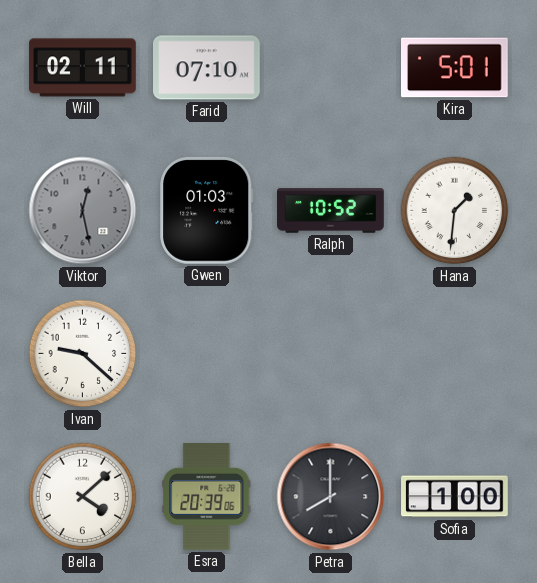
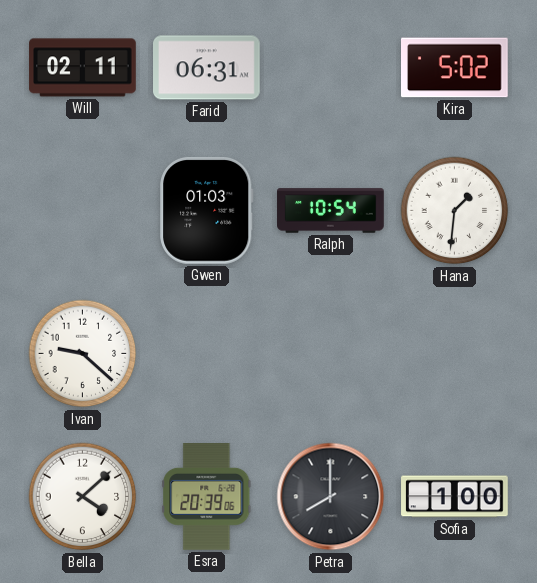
Farid: 07:10 -> 06:31 (207, 68)
Kira: 5:01 -> 5:02 (455, 68)
Viktor: 12:28 -> none (83, 211)
Ralph: 10:52 -> 10:54 (331, 211)
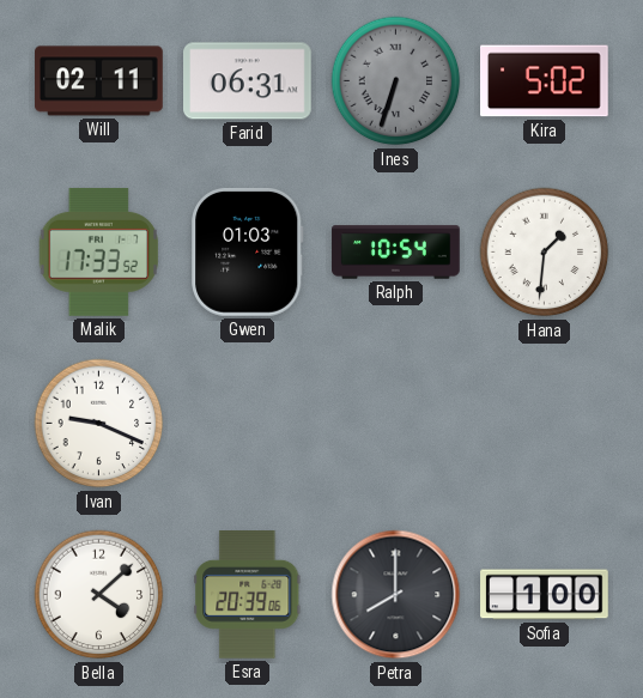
Ines: none -> 6:33 (396, 81)
Malik: none -> 17:33 (99, 251)
Ivan: 9:22 -> 9:19 (99, 424)
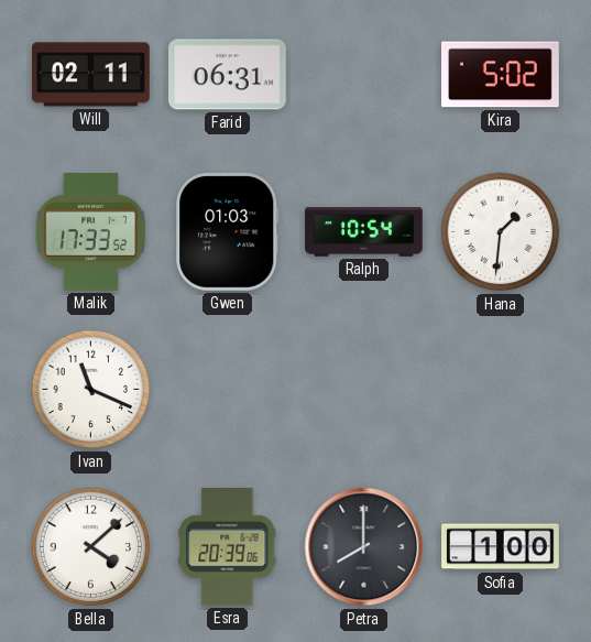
Ines: 6:33 -> none (396, 81)
Ivan: 9:19 -> 11:19 (91, 390)
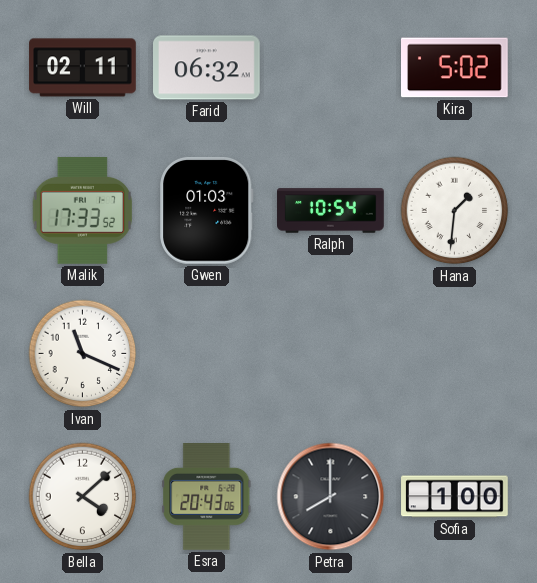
Farid: 06:31 -> 06:32 (207, 68)
Esra: 20:39 -> 20:43 (207, 497)
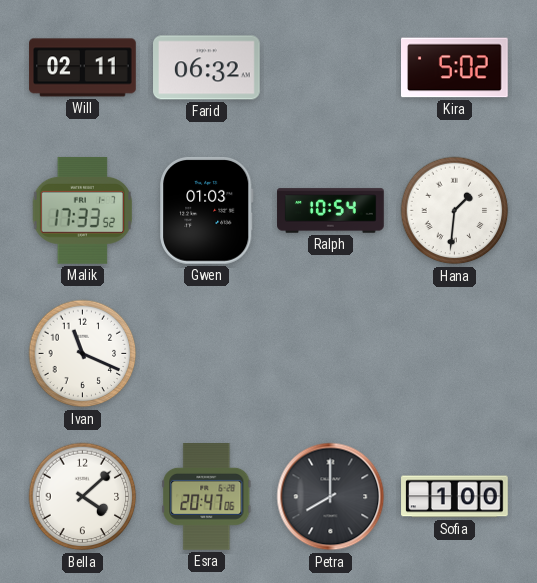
Esra: 20:43 -> 20:47 (207, 497)
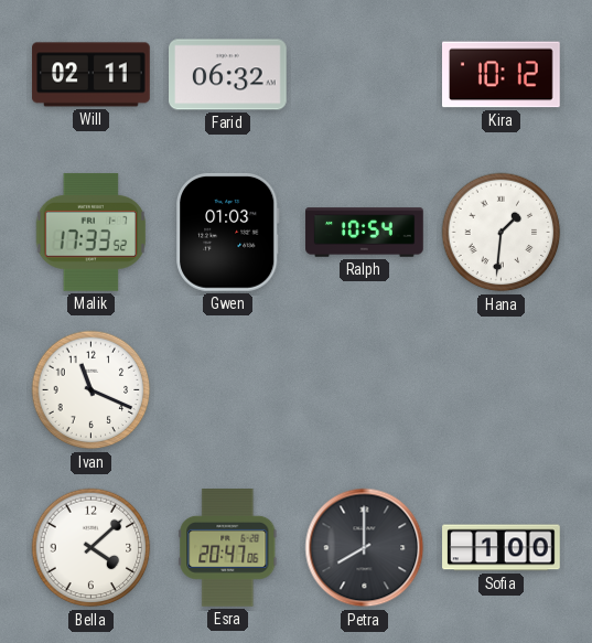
Kira: 5:02 -> 10:12 (502, 75)
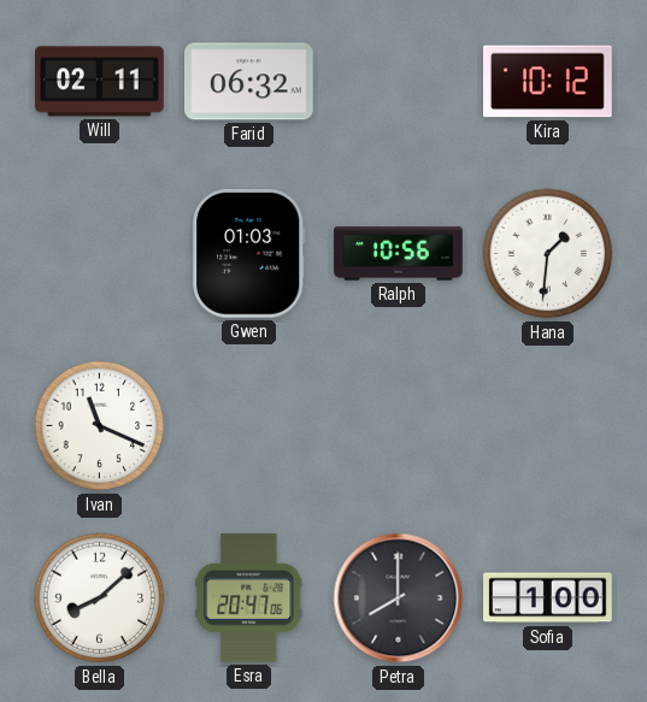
Malik: 17:33 -> none (92, 232)
Ralph: 10:54 -> 10:56 (399, 254)
Bella: 4:08 -> 8:08 (100, 598)
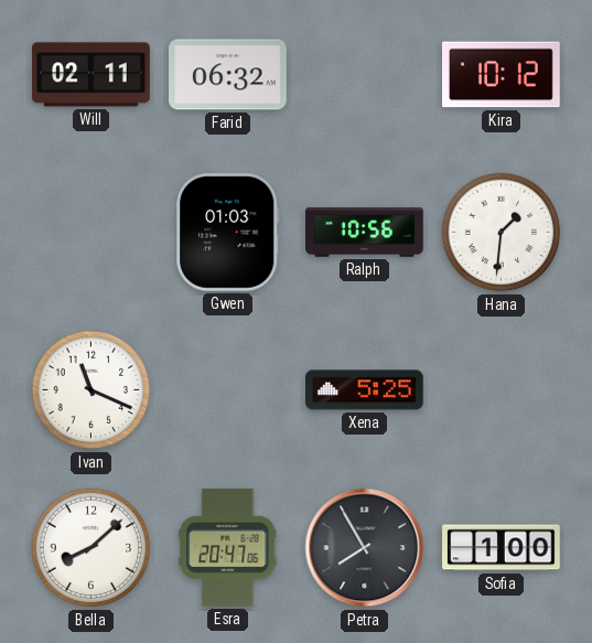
Xena: none -> 5:25 (365, 390)
Petra: 8:00 -> 7:55 (365, 548)
